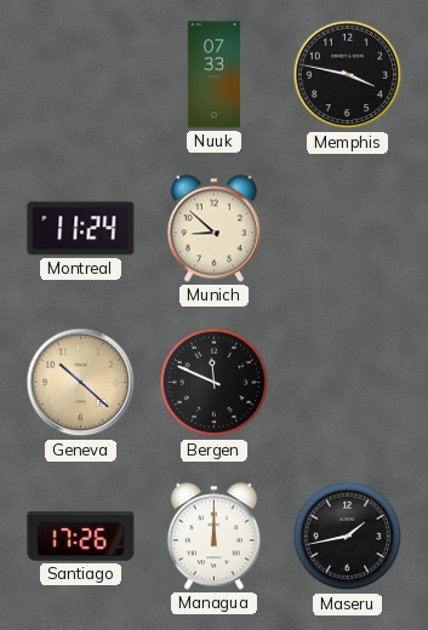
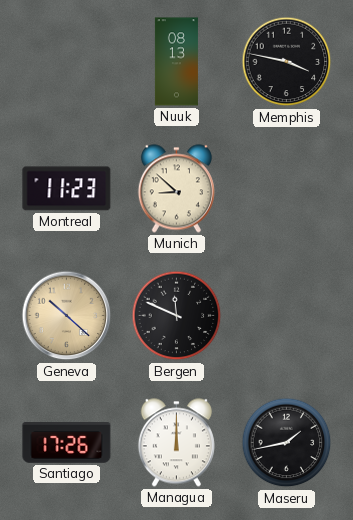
Nuuk: 07:33 -> 08:13 (176, 62)
Montreal: 11:24 -> 11:23 (67, 189)
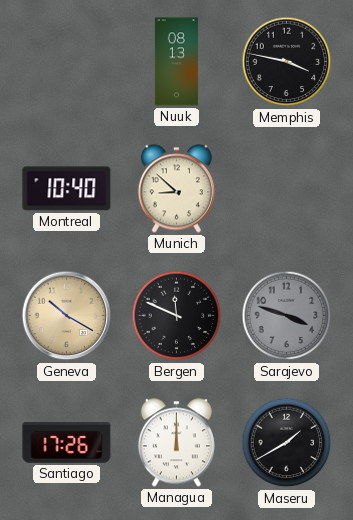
Montreal: 11:23 -> 10:40 (67, 189)
Geneva: 10:22 -> 10:20 (67, 316)
Sarajevo: none -> 3:48 (287, 316)
Maseru: 1:43 -> 1:40 (287, 443)
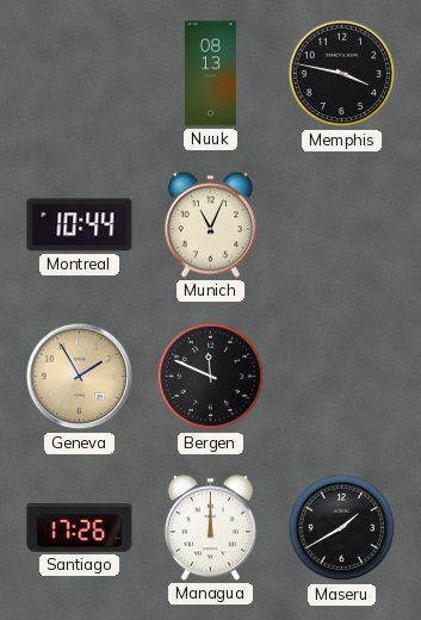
Montreal: 10:40 -> 10:44 (80, 225)
Munich: 8:52 -> 11:04 (210, 225)
Geneva: 10:20 -> 1:55 (80, 377)
Sarajevo: 3:48 -> none (287, 316)
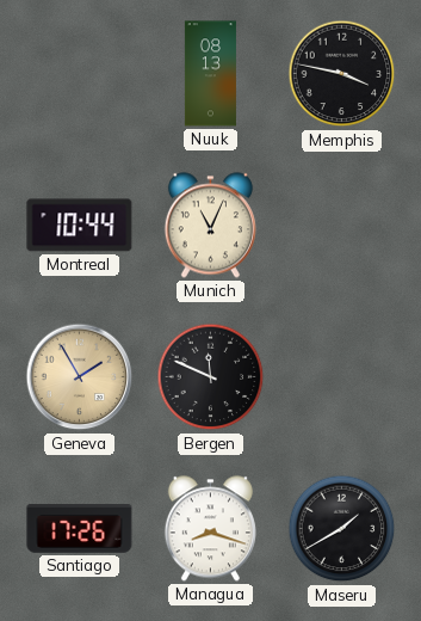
Managua: 12:00 -> 8:18 (210, 529)
